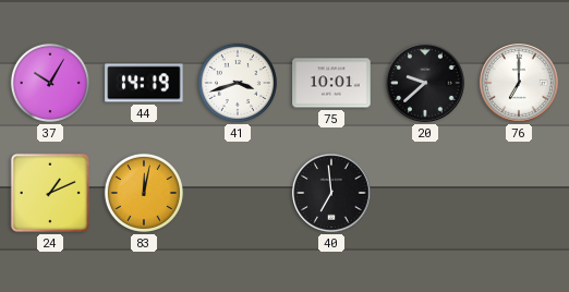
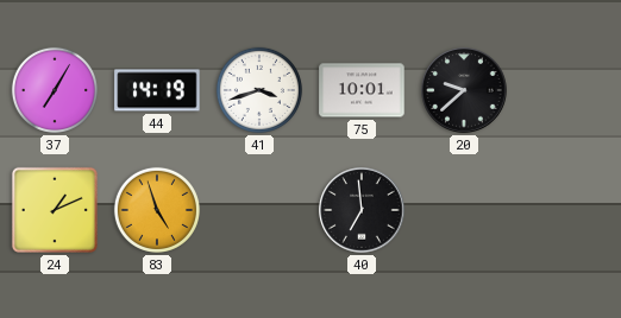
37: 10:05 -> 7:05 (55, 90)
76: 7:00 -> none (519, 83)
83: 12:02 -> 4:57 (157, 210)
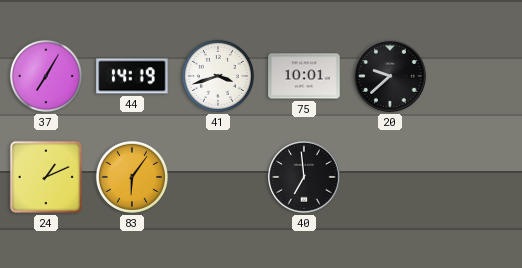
83: 4:57 -> 6:06 (132, 177)
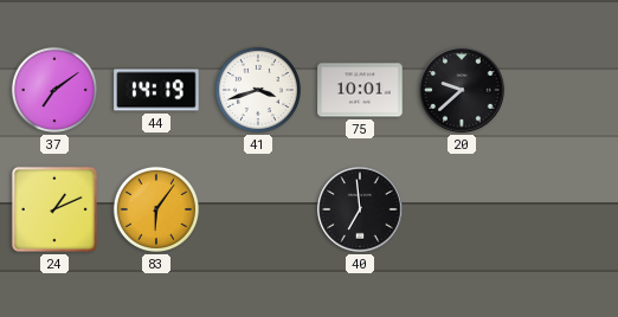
37: 7:05 -> 7:09 (54, 90)
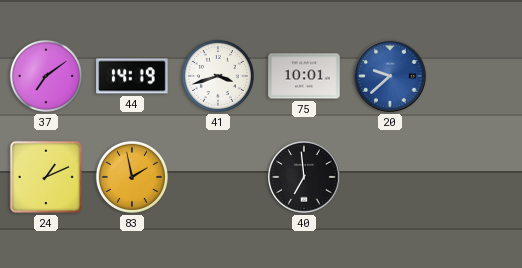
20 dial: black -> blue (390, 76)
83: 6:06 -> 1:58 (132, 177)
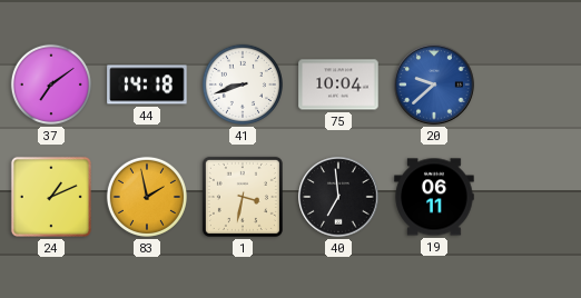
44: 14:19 -> 14:18 (147, 85)
41: 3:42 -> 8:42 (243, 85)
75: 10:01 -> 10:04 (338, 85)
1: none -> 3:32 (243, 197)
19: none -> 06:11 (434, 197)
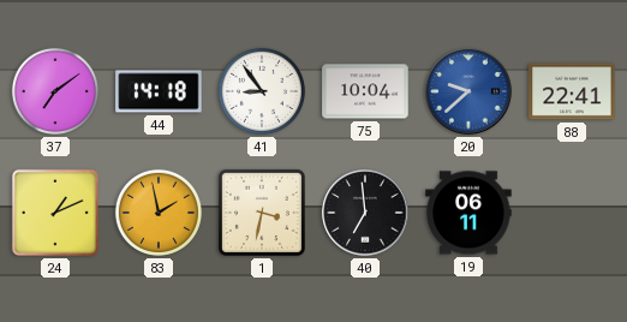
41: 8:42 -> 8:54 (262, 91)
88: none -> 22:41 (572, 91)
